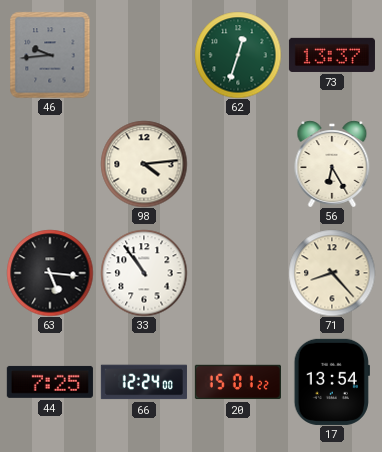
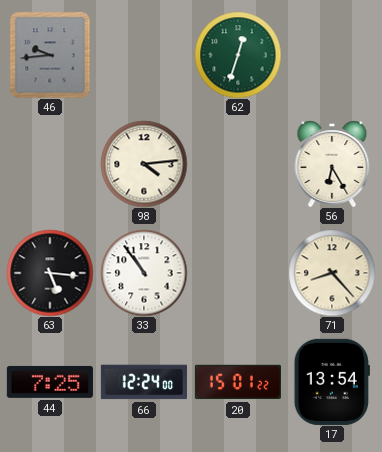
73: 13:37 -> none (332, 55)
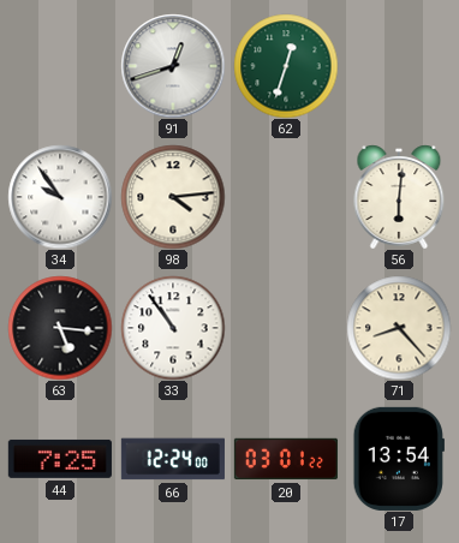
46: 9:44 -> none (50, 55)
91: none -> 12:42 (173, 66)
34: none -> 9:54 (60, 197)
56: 6:25 -> 6:01 (399, 197)
20: 15:01 -> 03:01 (286, 459)
